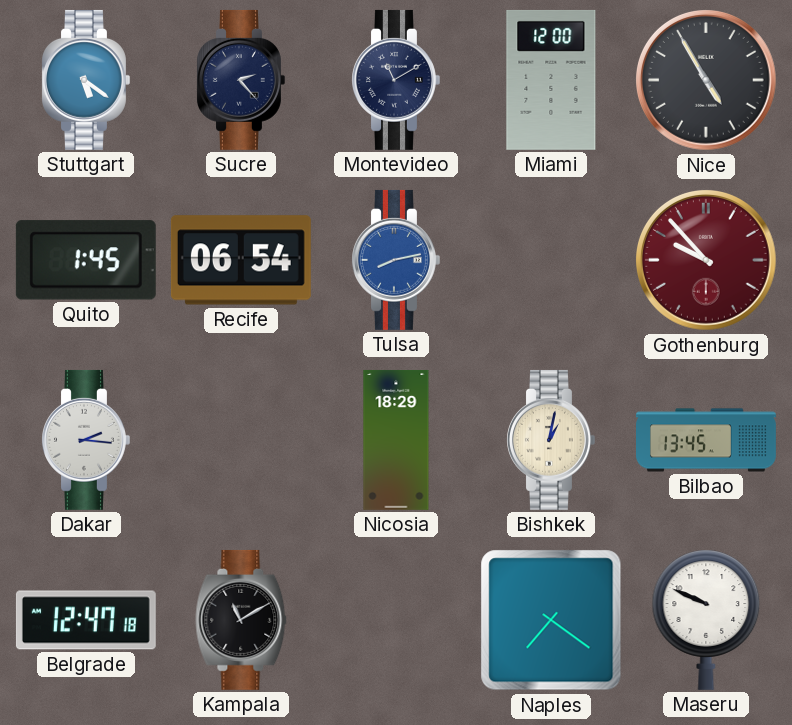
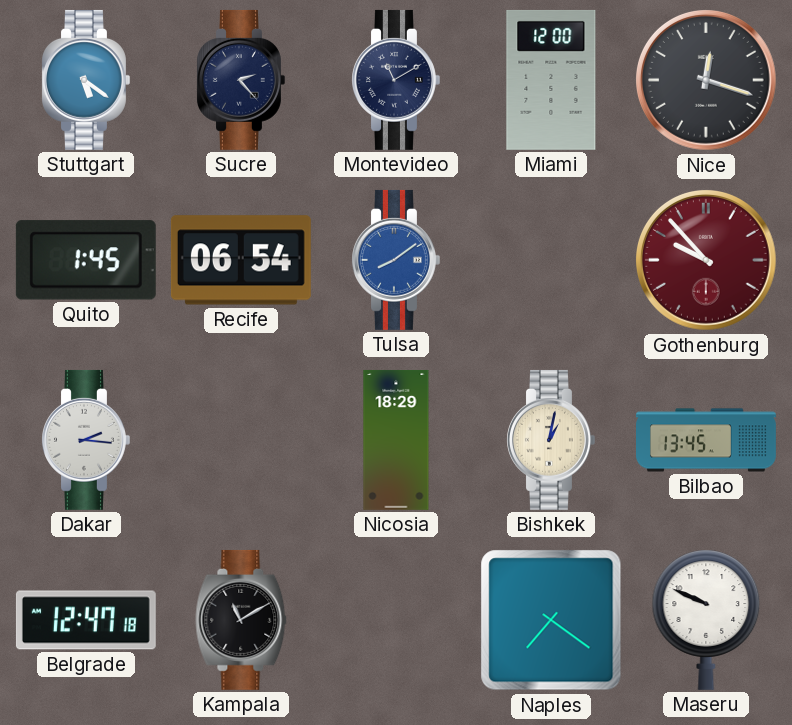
Nice: 4:55 -> 12:18 (707, 81)
Tulsa: 8:13 -> 8:09 (396, 260)
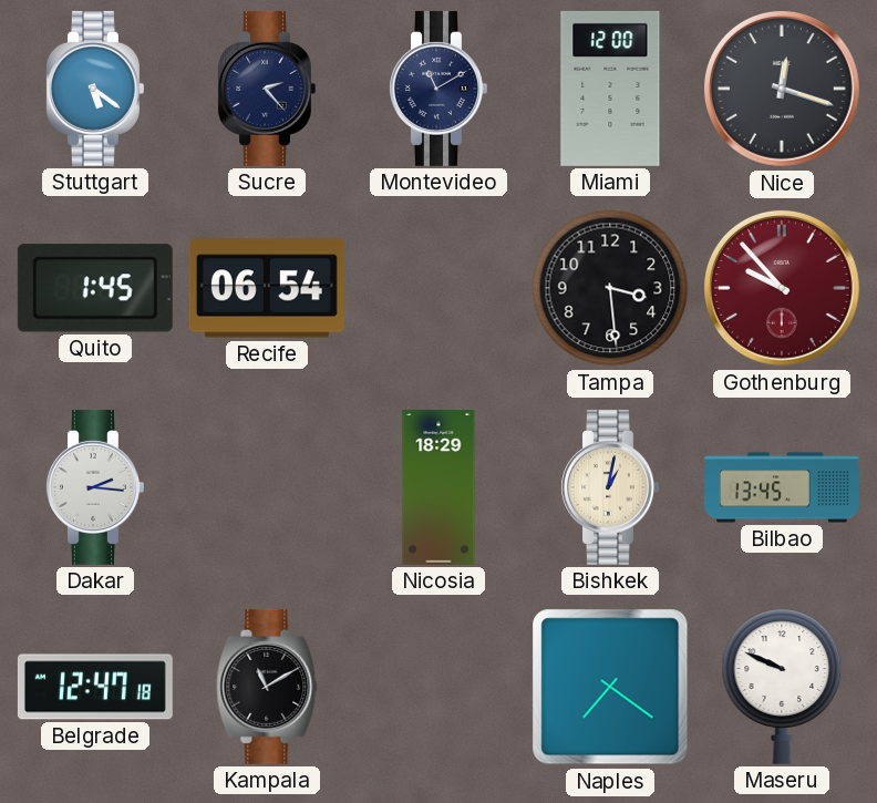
Tulsa: 8:09 -> none (396, 260)
Tampa: none -> 3:29 (610, 288)
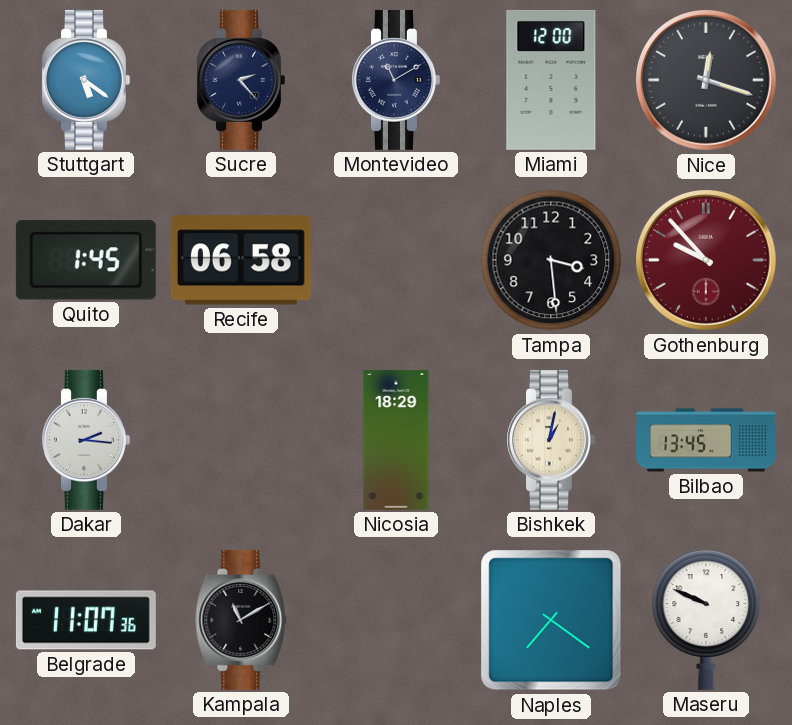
Recife: 06:54 -> 06:58 (241, 260)
Belgrade: 12:47 -> 11:07 (86, 620)
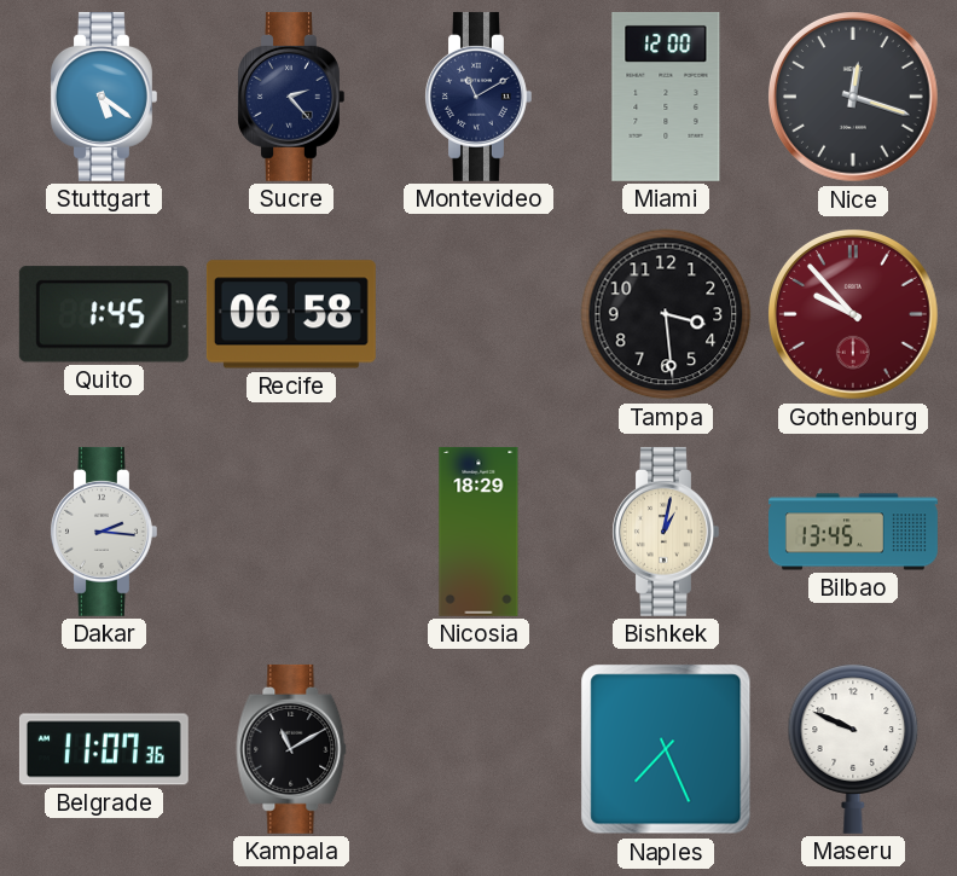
Naples: 7:21 -> 7:26 (666, 749)
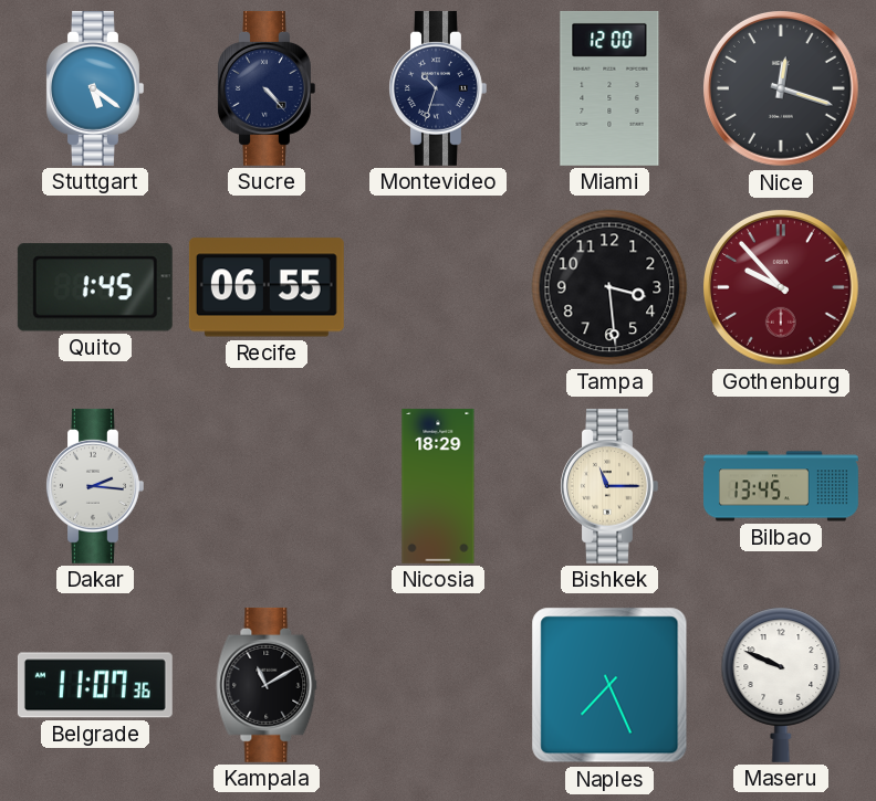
Sucre: 2:23 -> 4:23 (267, 88)
Montevideo: 11:10 -> 10:33 (438, 88)
Recife: 06:58 -> 06:55 (267, 287)
Bishkek: 1:02 -> 11:15 (609, 486)
